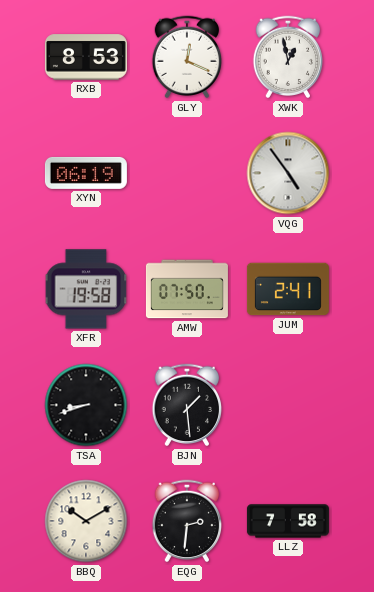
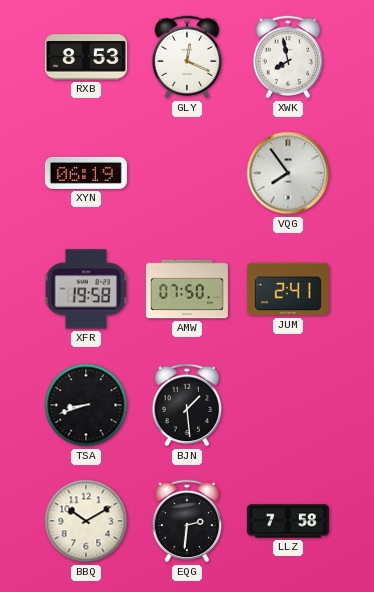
XWK: 12:58 -> 7:58 (288, 57)
VQG: 4:54 -> 7:54 (288, 173)
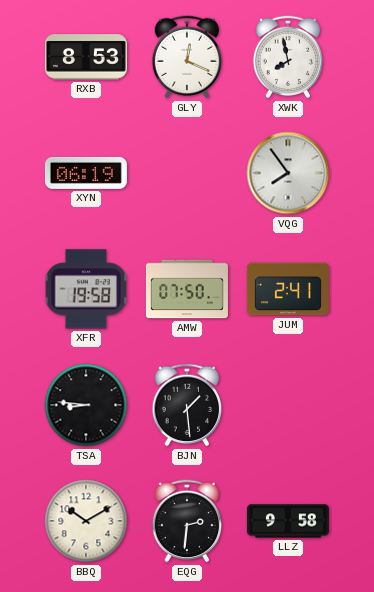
TSA: 8:42 -> 8:46 (86, 405)
LLZ: 7:58 -> 9:58 (288, 521)
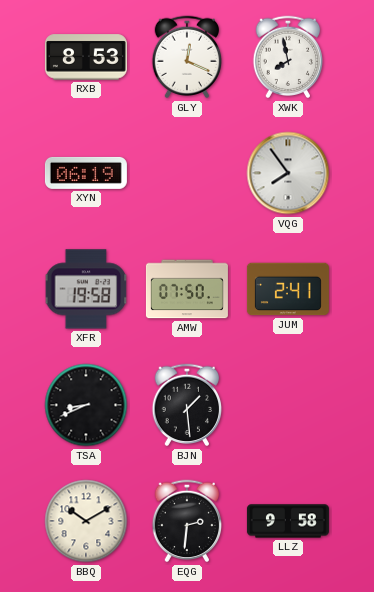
TSA: 8:46 -> 8:41 (86, 405)
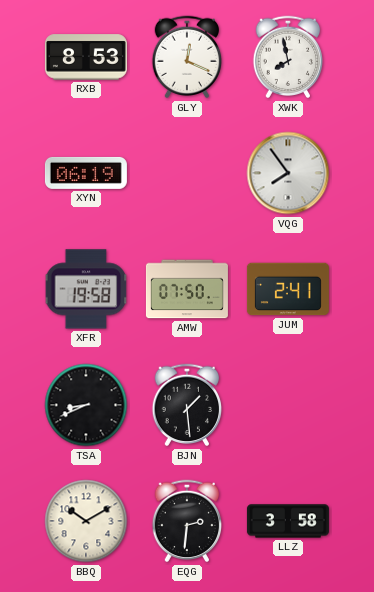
LLZ: 9:58 -> 3:58 (288, 521)
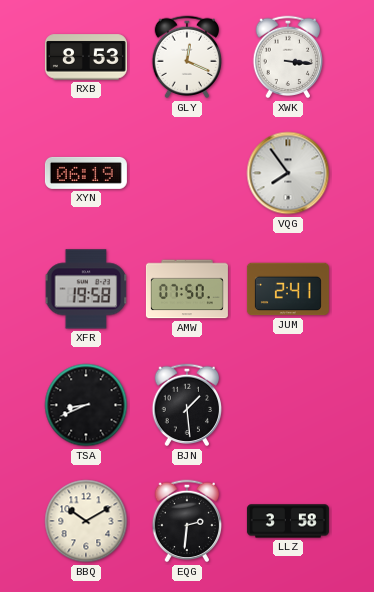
XWK: 7:58 -> 3:16 (288, 57)
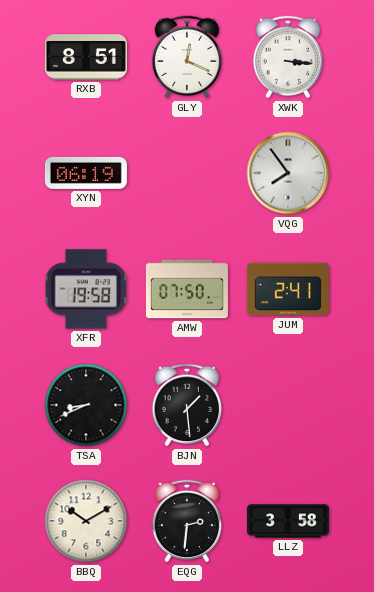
RXB: 8:53 -> 8:51 (86, 57)
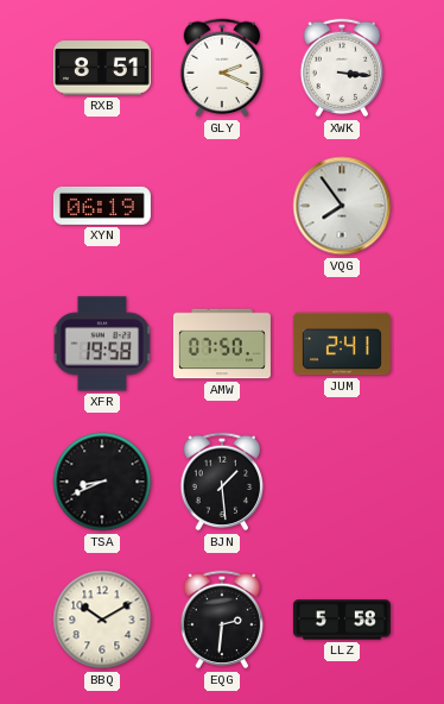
GLY: 12:19 -> 2:19 (222, 68)
LLZ: 3:58 -> 5:58 (342, 620)
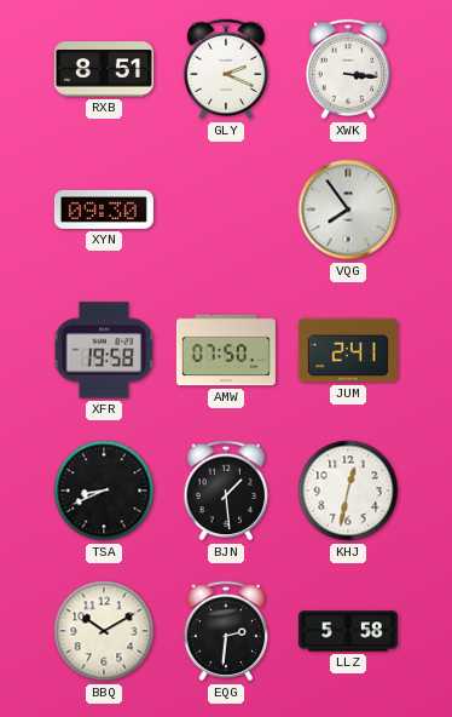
XYN: 06:19 -> 09:30 (104, 210)
KHJ: none -> 12:32 (348, 491)
